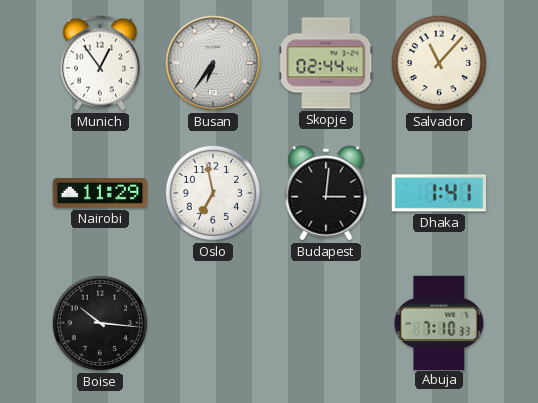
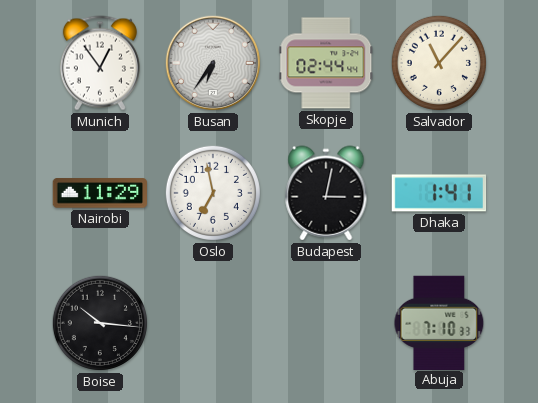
Budapest: 3:01 -> 3:02 (326, 193)
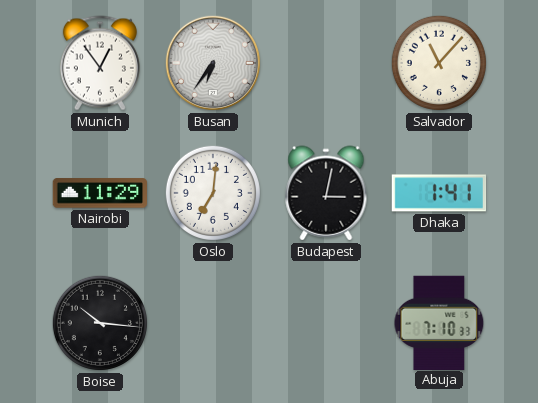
Skopje: 02:44 -> none (326, 63)
Oslo: 6:58 -> 7:01 (213, 193)
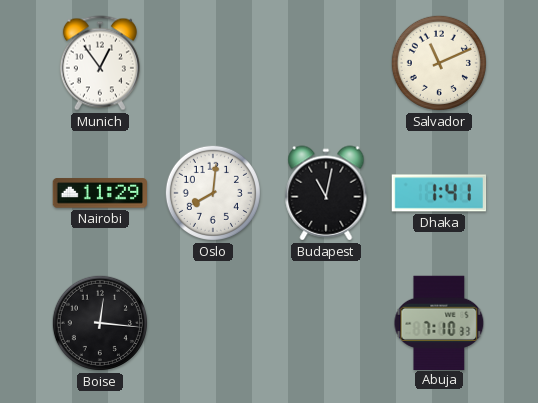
Busan: 6:36 -> none (213, 63)
Salvador: 11:07 -> 11:11 (439, 63)
Oslo: 7:01 -> 8:01 (213, 193)
Budapest: 3:02 -> 11:02 (326, 193)
Boise: 10:16 -> 12:16 (100, 323)
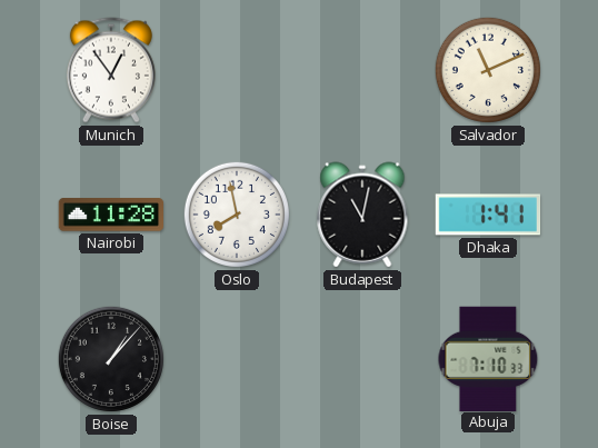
Nairobi: 11:29 -> 11:28 (111, 215)
Oslo: 8:01 -> 7:58 (237, 215)
Boise: 12:16 -> 1:07 (111, 359)
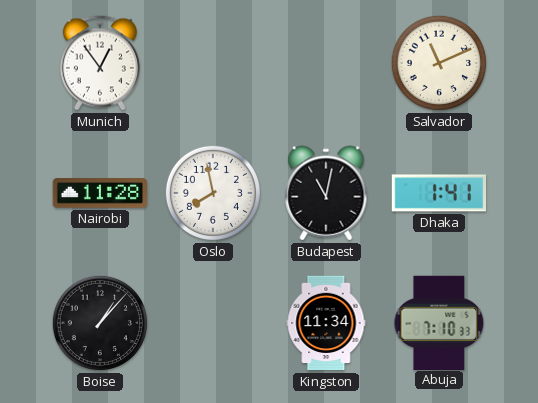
Kingston: none -> 11:34 (326, 323)
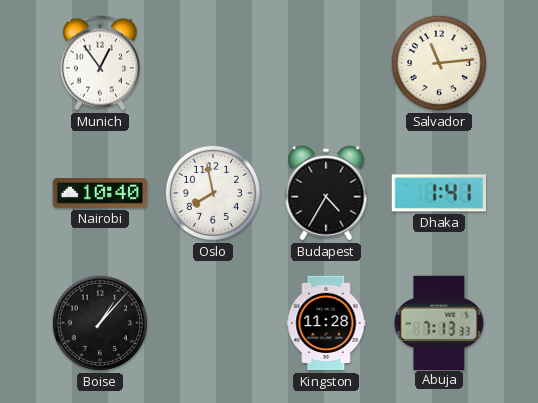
Salvador: 11:11 -> 11:14 (439, 63)
Nairobi: 11:28 -> 10:40 (100, 193)
Budapest: 11:02 -> 4:35 (326, 193)
Kingston: 11:34 -> 11:28 (326, 323)
Abuja: 7:10 -> 7:13 (439, 322)
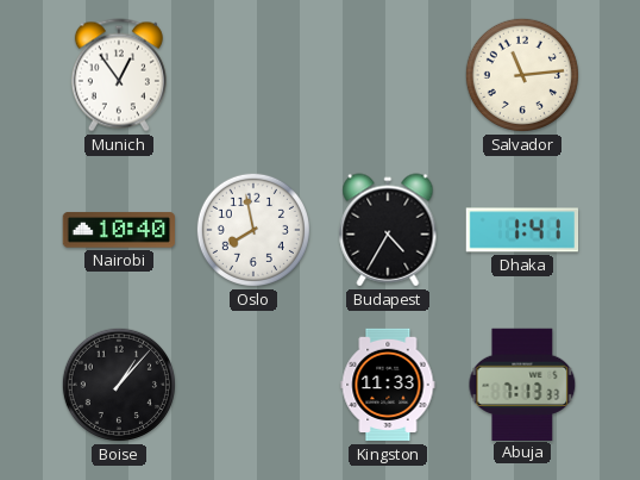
Kingston: 11:28 -> 11:33 (388, 385)
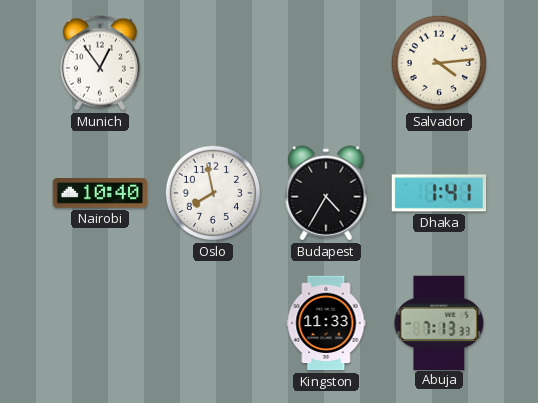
Salvador: 11:14 -> 4:14 (439, 63)
Boise: 1:07 -> none (119, 385)
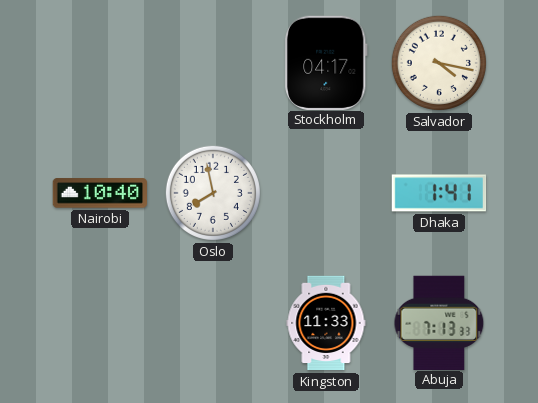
Munich: 12:54 -> none (100, 63)
Stockholm: none -> 04:17 (326, 62)
Salvador: 4:14 -> 4:17 (439, 63)
Budapest: 4:35 -> none (326, 193)
